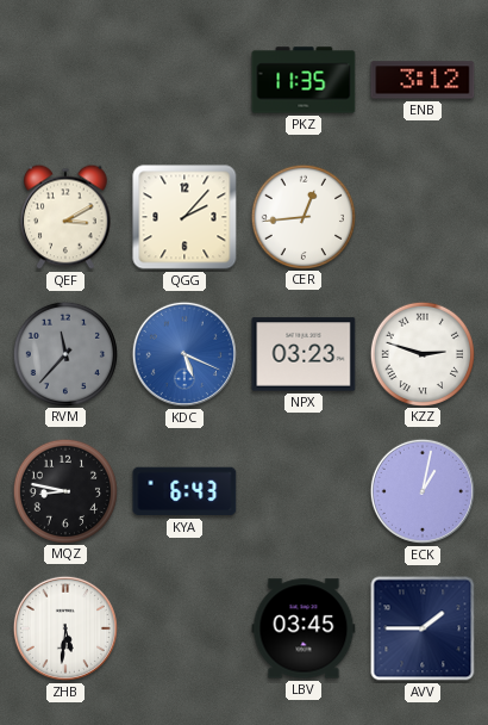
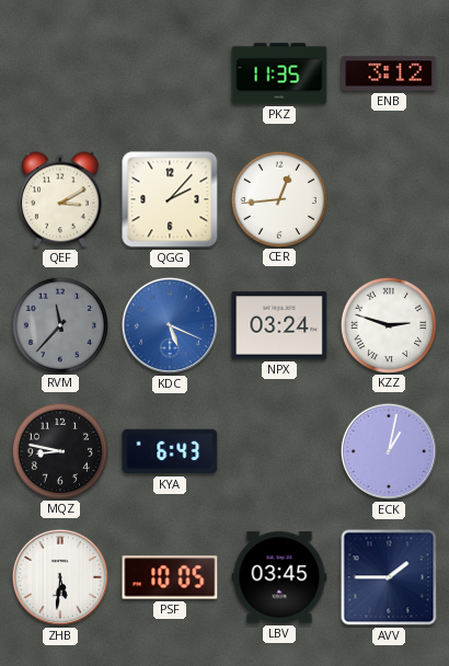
NPX: 03:23 -> 03:24 (279, 325)
PSF: none -> 10:05 (170, 577)
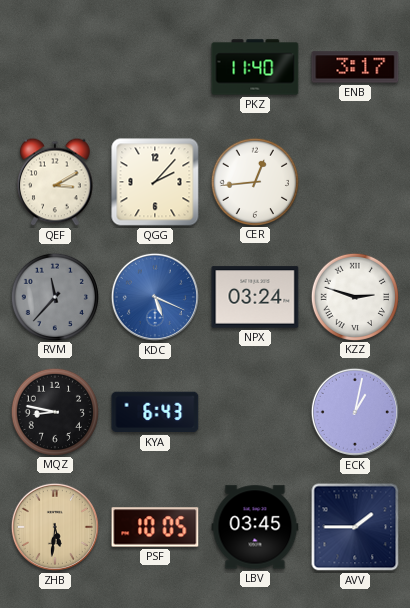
PKZ: 11:35 -> 11:40 (255, 67)
ENB: 3:12 -> 3:17 (355, 67)
ZHB dial: white -> champagne (55, 527)
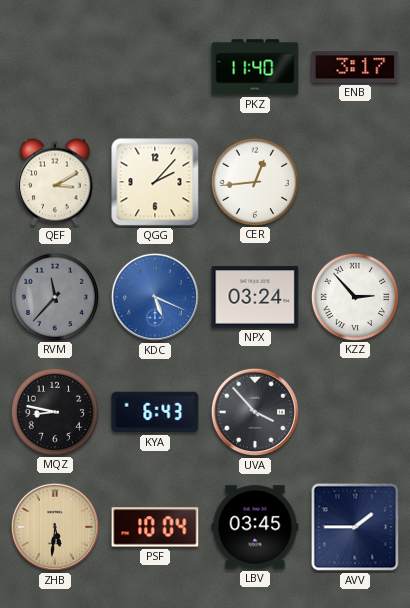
KZZ: 2:48 -> 2:53 (354, 296)
UVA: none -> 3:53 (255, 412)
ECK: 1:02 -> none (355, 412)
PSF: 10:05 -> 10:04 (155, 527)
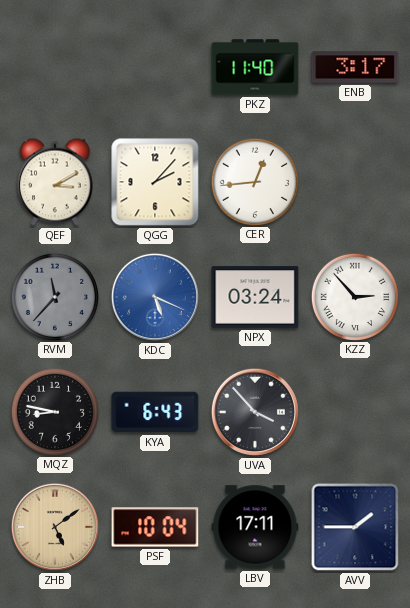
ZHB: 5:31 -> 5:09 (55, 527)
LBV: 03:45 -> 17:11 (255, 527)
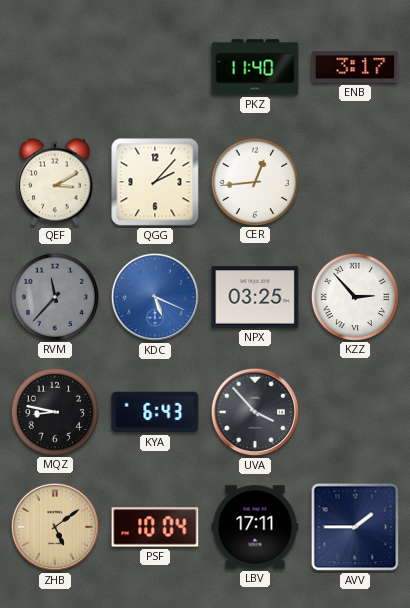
NPX: 03:24 -> 03:25 (255, 297)
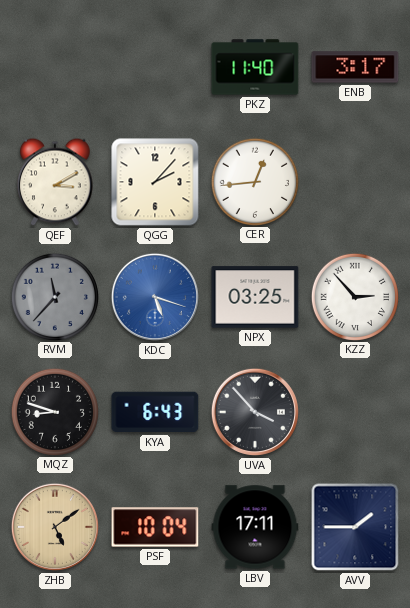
KDC: 5:19 -> 5:18 (155, 297)
MQZ: 8:47 -> 8:48 (54, 411)
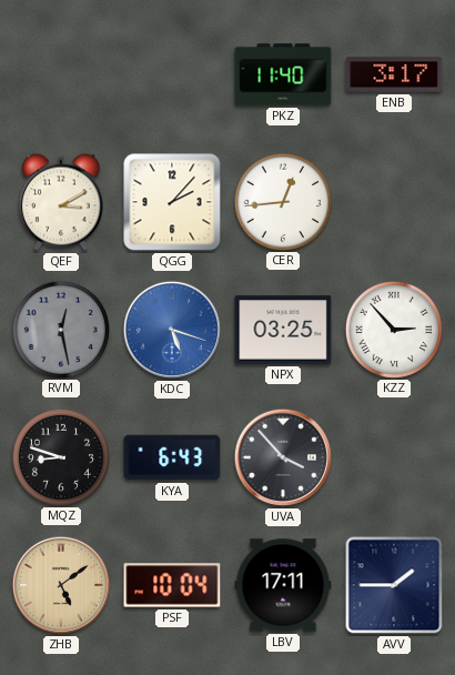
RVM: 11:37 -> 12:28 (60, 329)
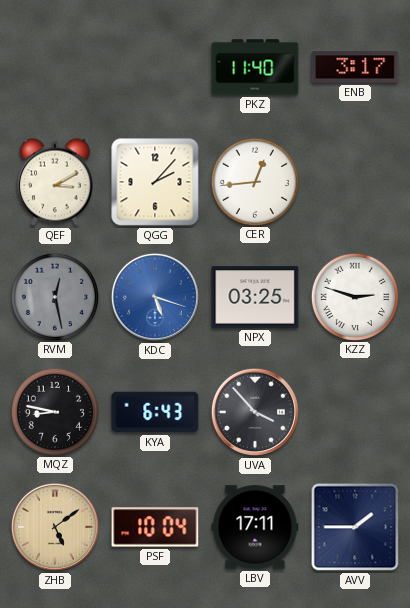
KZZ: 2:53 -> 2:48 (354, 296)
MQZ: 8:48 -> 8:47 (54, 411)
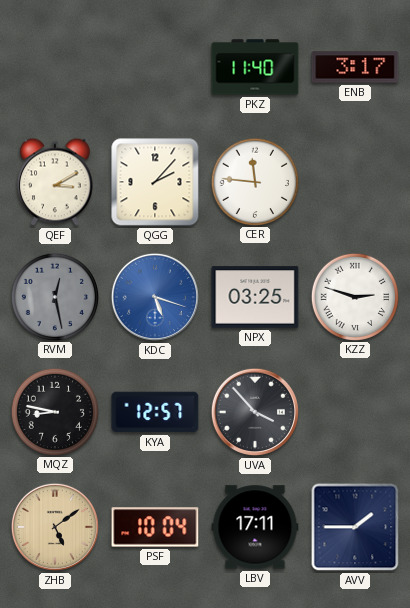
CER: 12:44 -> 11:46 (254, 181)
KYA: 6:43 -> 12:57 (155, 412)
